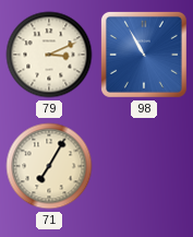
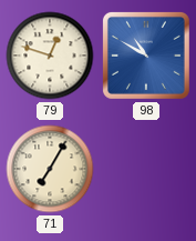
79: 3:11 -> 12:48 (50, 56)
98: 10:55 -> 10:50 (146, 56)
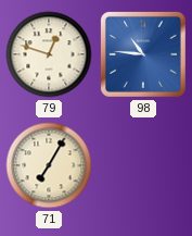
98: 10:50 -> 10:46 (143, 54)
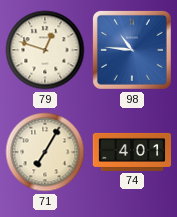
74: none -> 4:01 (132, 152)
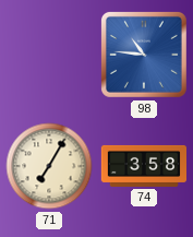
79: 12:48 -> none (45, 50)
74: 4:01 -> 3:58 (144, 166)
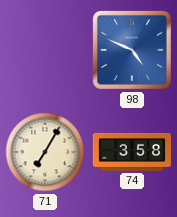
98: 10:46 -> 4:49 (132, 50)
